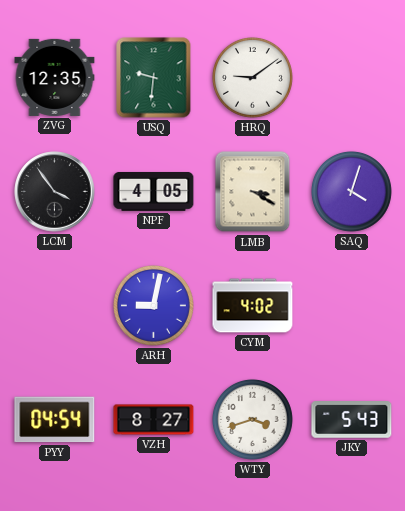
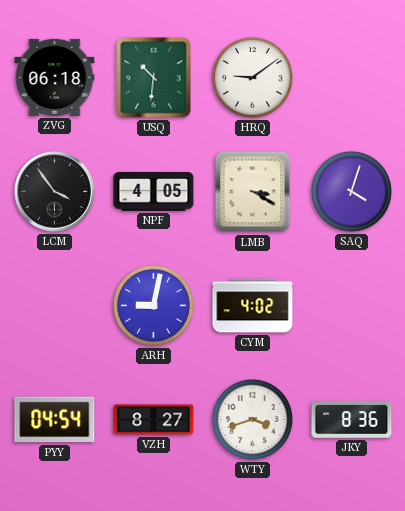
ZVG: 12:35 -> 06:18 (55, 77)
USQ: 9:31 -> 10:31 (154, 78)
JKY: 5:43 -> 8:36 (352, 420)
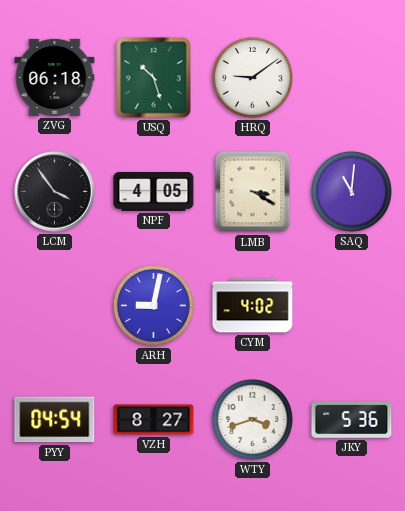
USQ: 10:31 -> 10:27 (154, 78)
SAQ: 4:03 -> 11:01 (351, 191)
JKY: 8:36 -> 5:36 (352, 420)
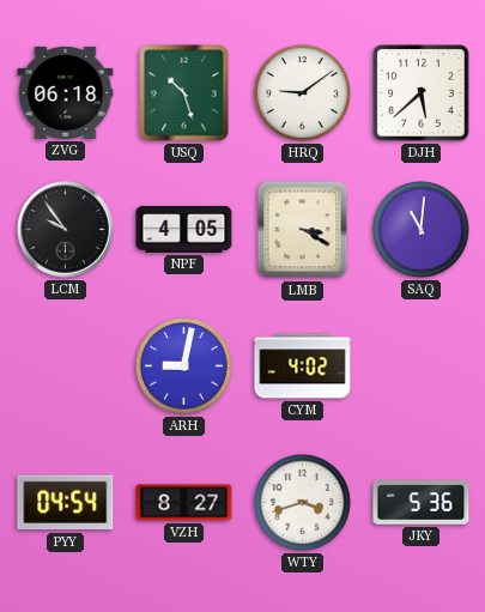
DJH: none -> 5:38 (422, 93)
LCM: 3:54 -> 9:54 (66, 230)
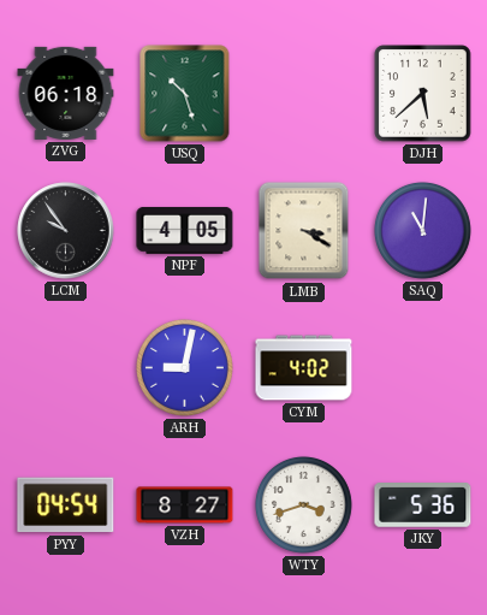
HRQ: 9:09 -> none (302, 92)
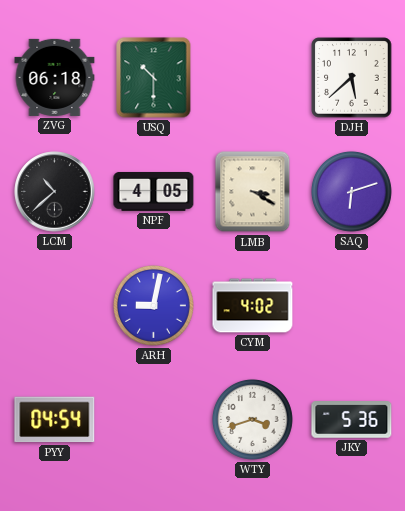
USQ: 10:27 -> 10:30 (154, 78)
LCM: 9:54 -> 10:38 (55, 192)
SAQ: 11:01 -> 6:12 (351, 191)
VZH: 8:27 -> none (185, 505)
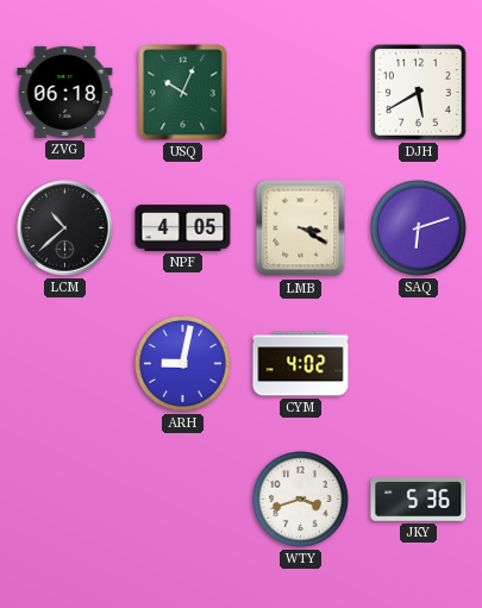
USQ: 10:30 -> 10:04 (183, 93)
DJH: 5:38 -> 5:40 (419, 93)
PYY: 04:54 -> none (55, 420)
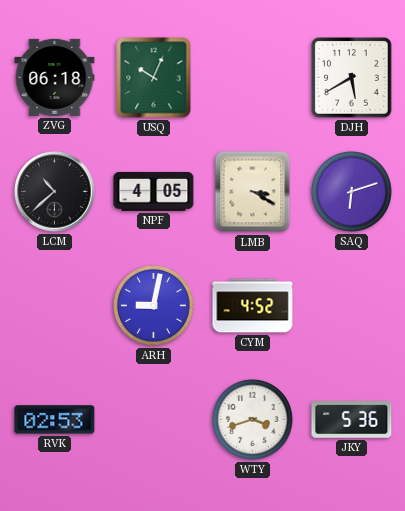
CYM: 4:02 -> 4:52 (253, 306)
RVK: none -> 02:53 (55, 420)
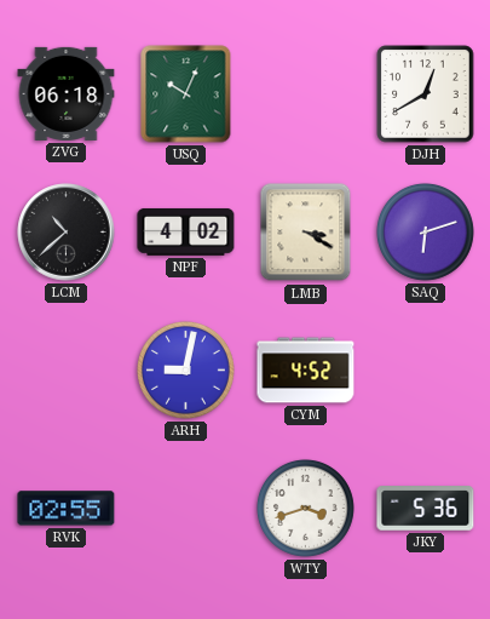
DJH: 5:40 -> 12:40 (426, 94)
NPF: 4:05 -> 4:02 (186, 231)
RVK: 02:53 -> 02:55 (67, 509)
